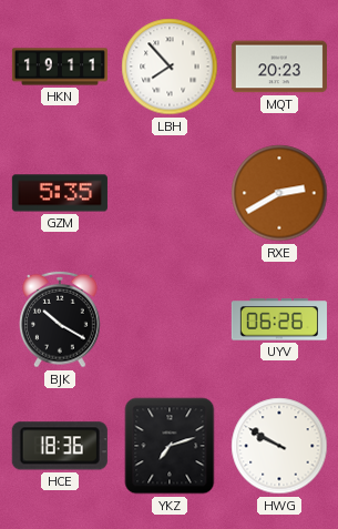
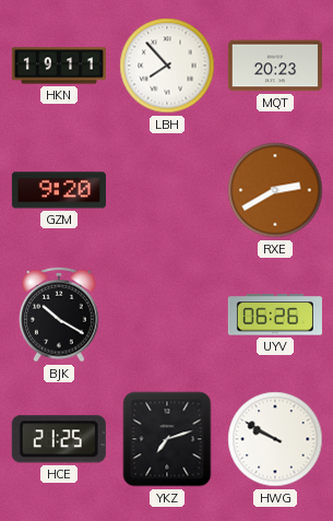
GZM: 5:35 -> 9:20 (59, 190)
HCE: 18:36 -> 21:25 (59, 439)
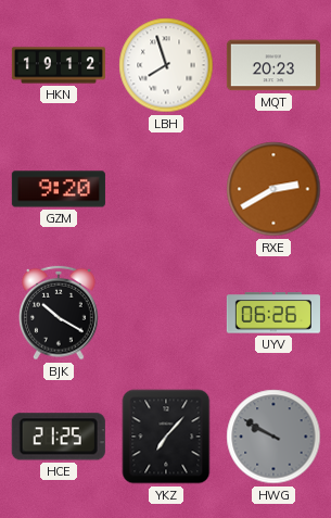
HKN: 19:11 -> 19:12 (59, 65)
LBH: 7:53 -> 7:57 (166, 65)
YKZ: 7:12 -> 7:07 (166, 437)
HWG dial: white -> grey (273, 437)
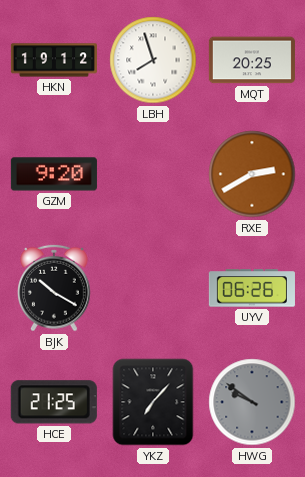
MQT: 20:23 -> 20:25 (252, 60)
HWG: 9:50 -> 9:51 (252, 402)
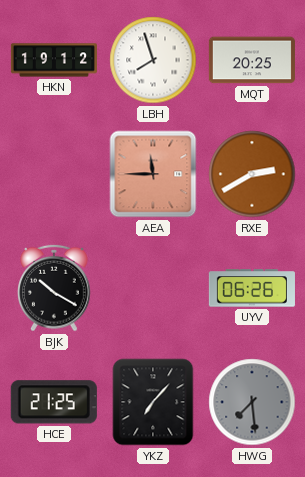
GZM: 9:20 -> none (54, 174)
AEA: none -> 11:45 (153, 174)
HWG: 9:51 -> 7:29 (252, 402)
